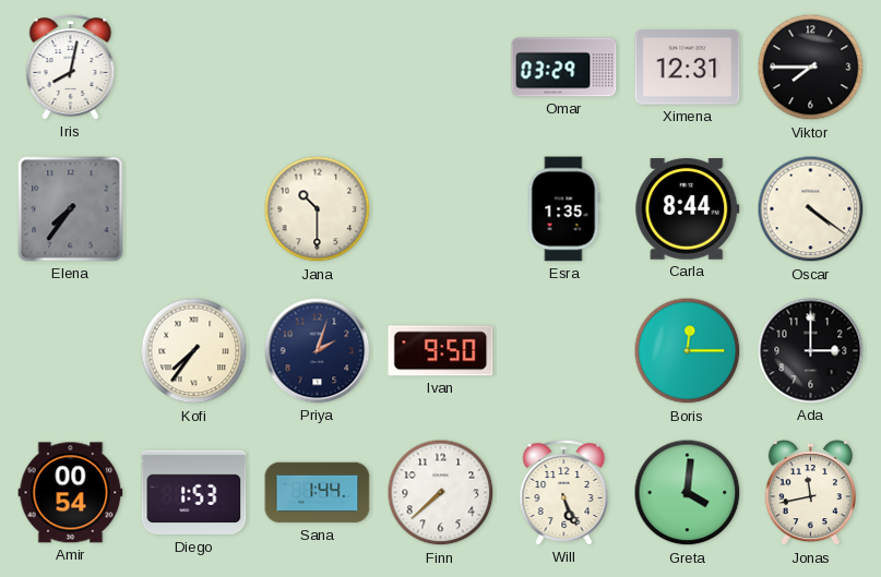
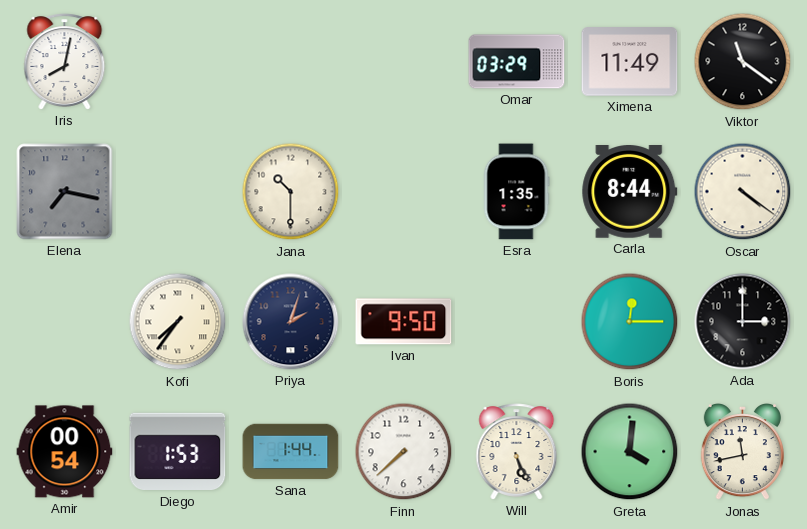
Ximena: 12:31 -> 11:49 (630, 62)
Viktor: 7:45 -> 11:21 (743, 62)
Elena: 7:36 -> 7:17 (65, 192)
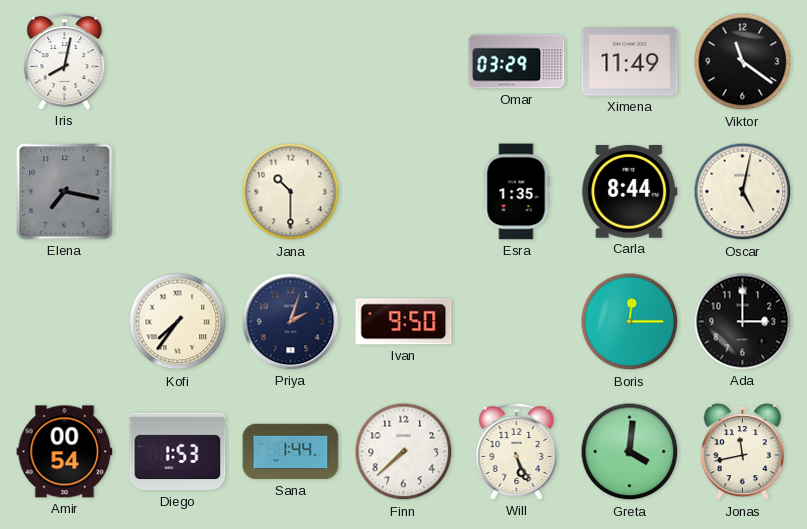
Oscar: 4:21 -> 5:02 (743, 192)
